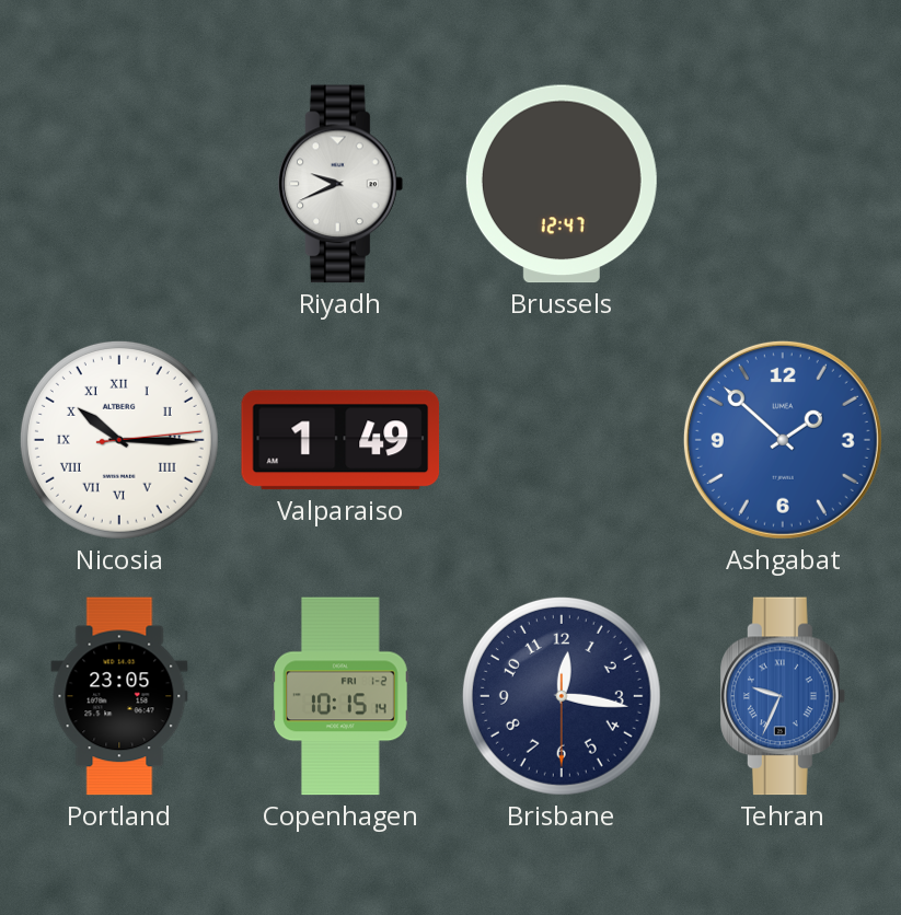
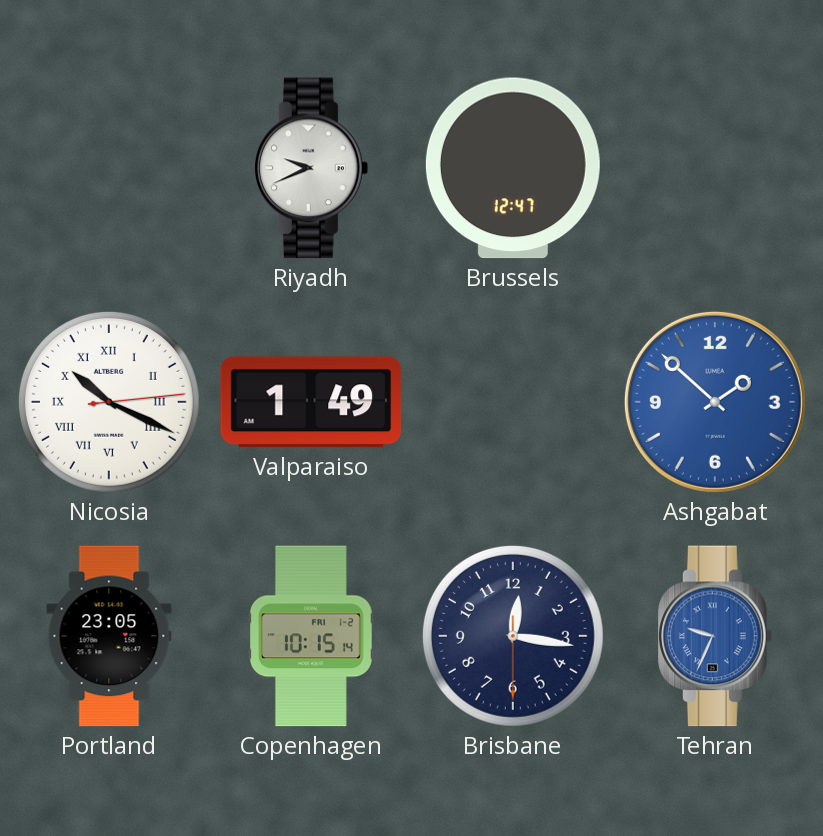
Nicosia: 10:15 -> 10:19 (109, 402)
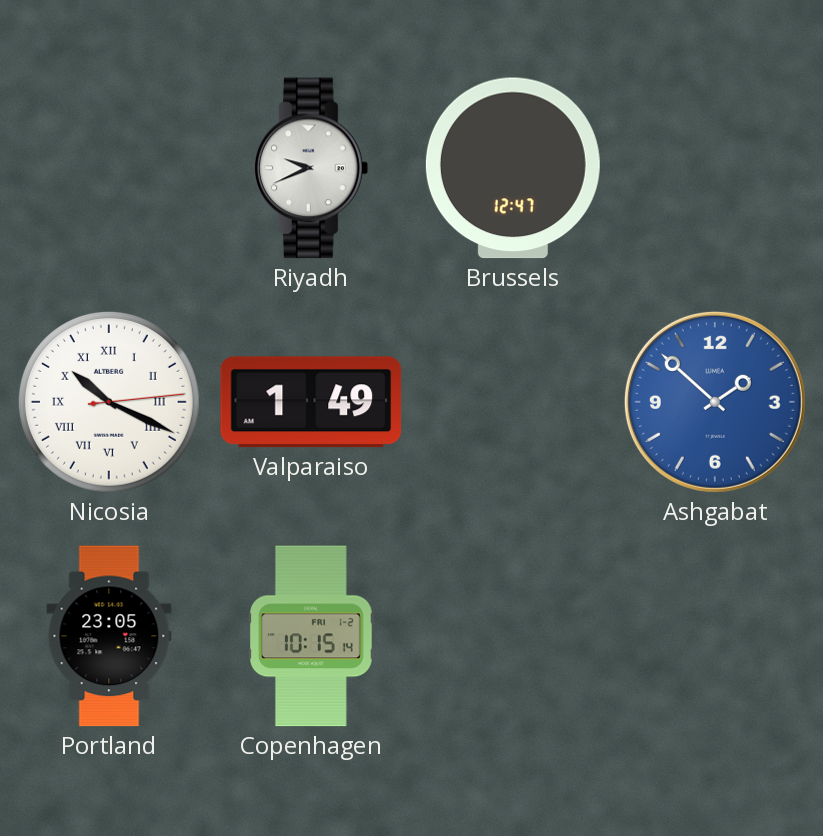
Brisbane: 12:16 -> none (513, 636)
Tehran: 9:34 -> none (716, 636)
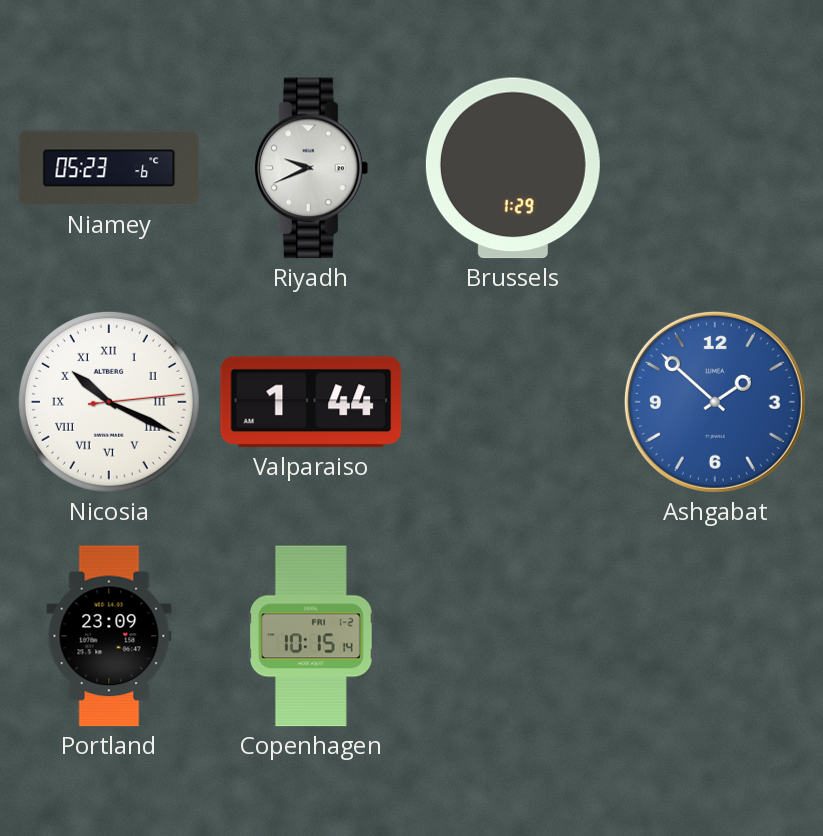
Niamey: none -> 05:23 (109, 168)
Brussels: 12:47 -> 1:29 (513, 168)
Valparaiso: 1:49 -> 1:44 (311, 402)
Portland: 23:05 -> 23:09 (109, 636)
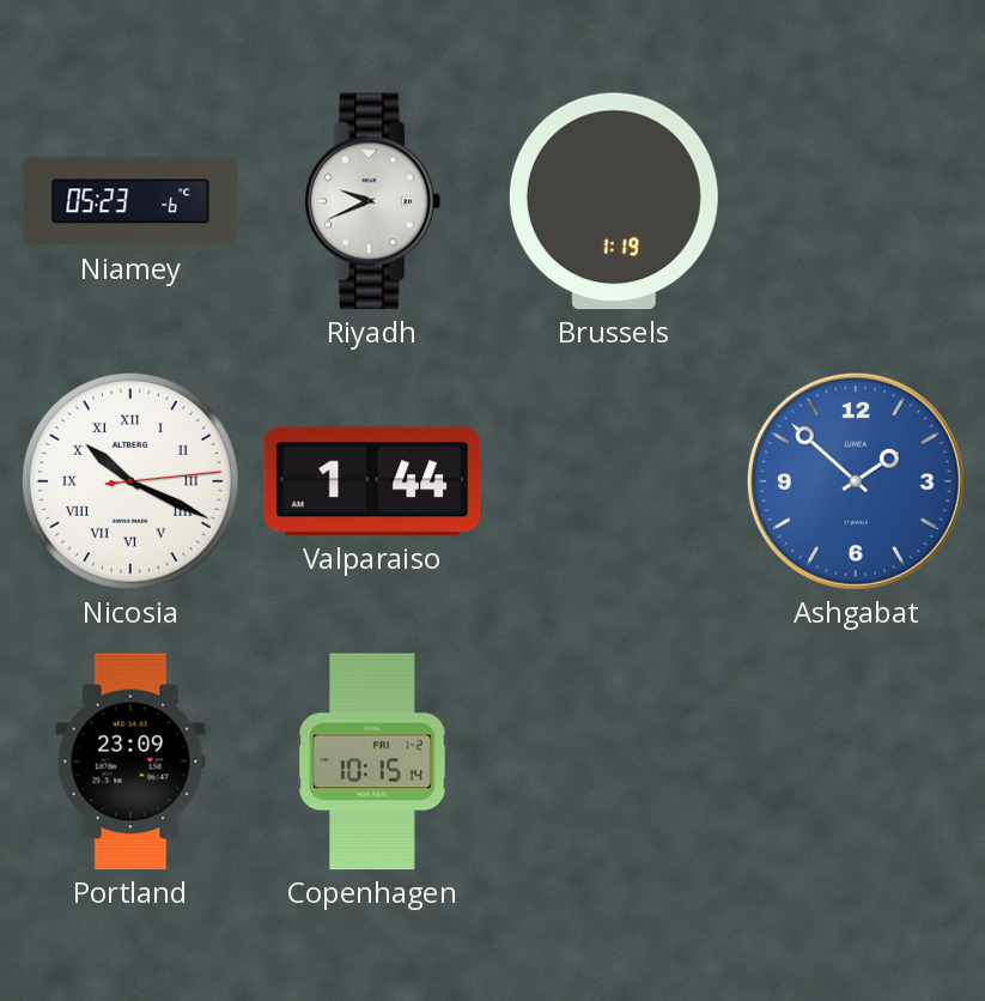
Brussels: 1:29 -> 1:19 (614, 201)
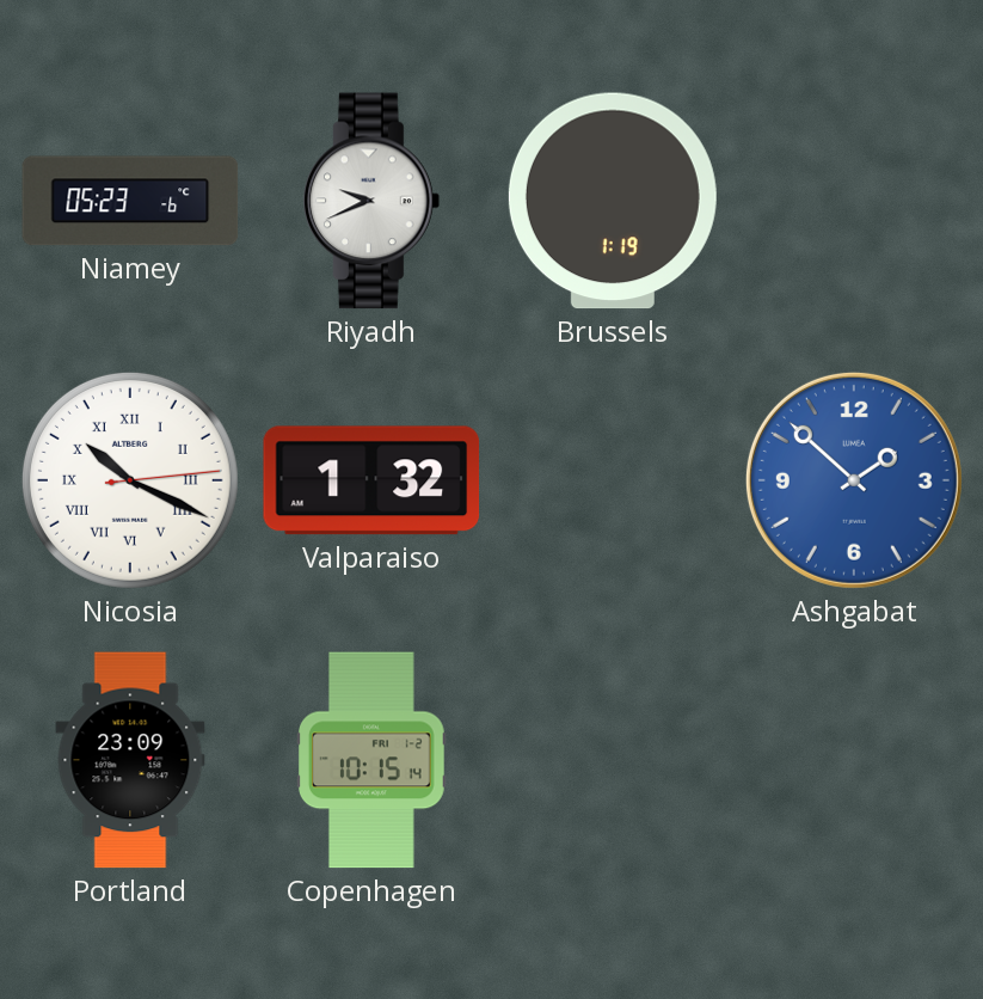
Valparaiso: 1:44 -> 1:32 (371, 480)
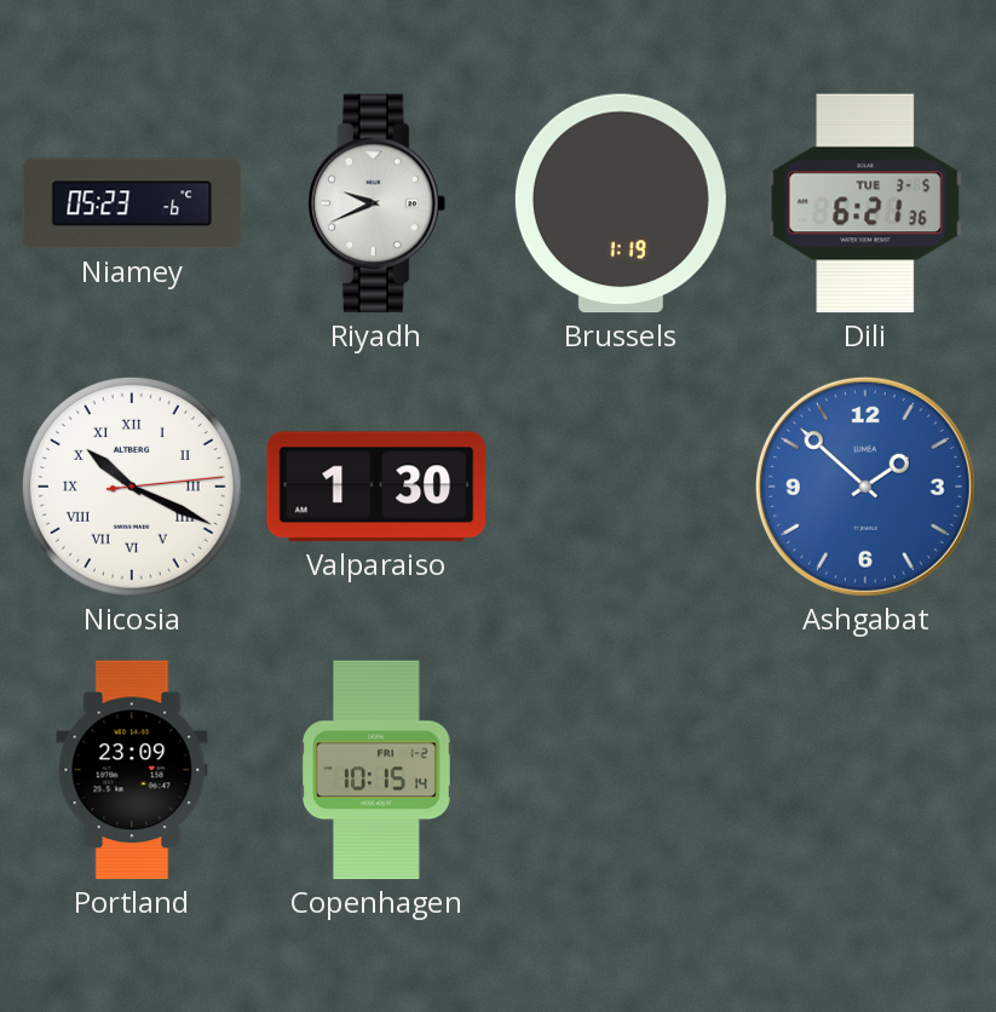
Dili: none -> 6:21 (865, 203)
Valparaiso: 1:32 -> 1:30 (376, 487)
